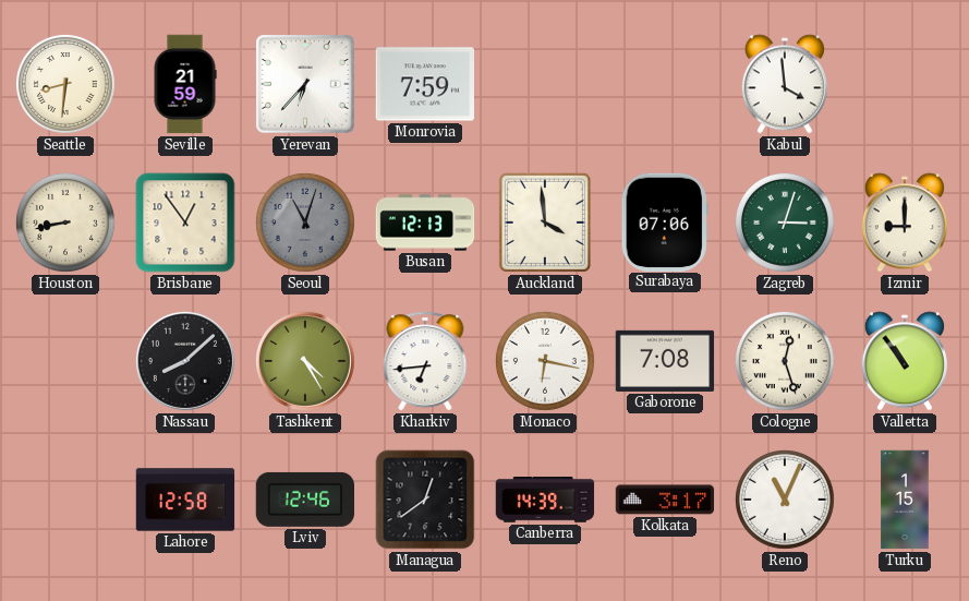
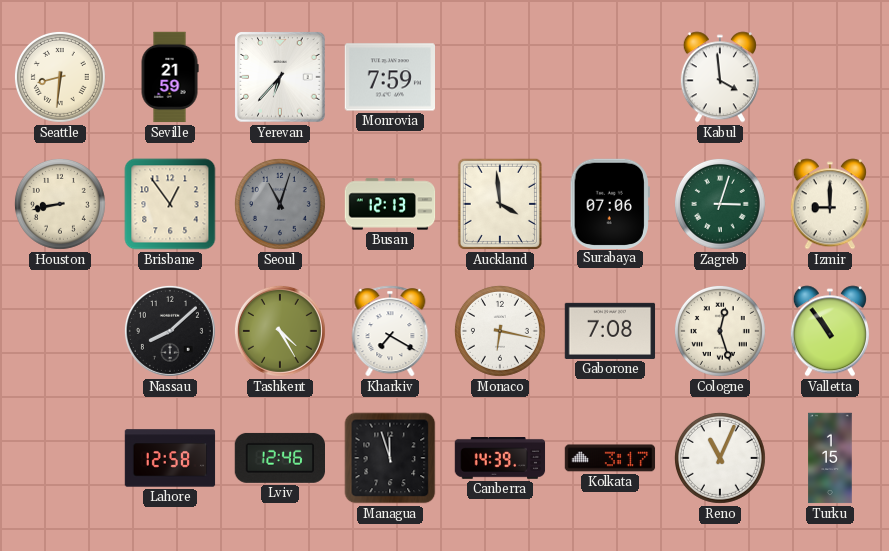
Kharkiv: 6:44 -> 7:20 (390, 331)
Managua: 12:39 -> 11:57 (390, 458)
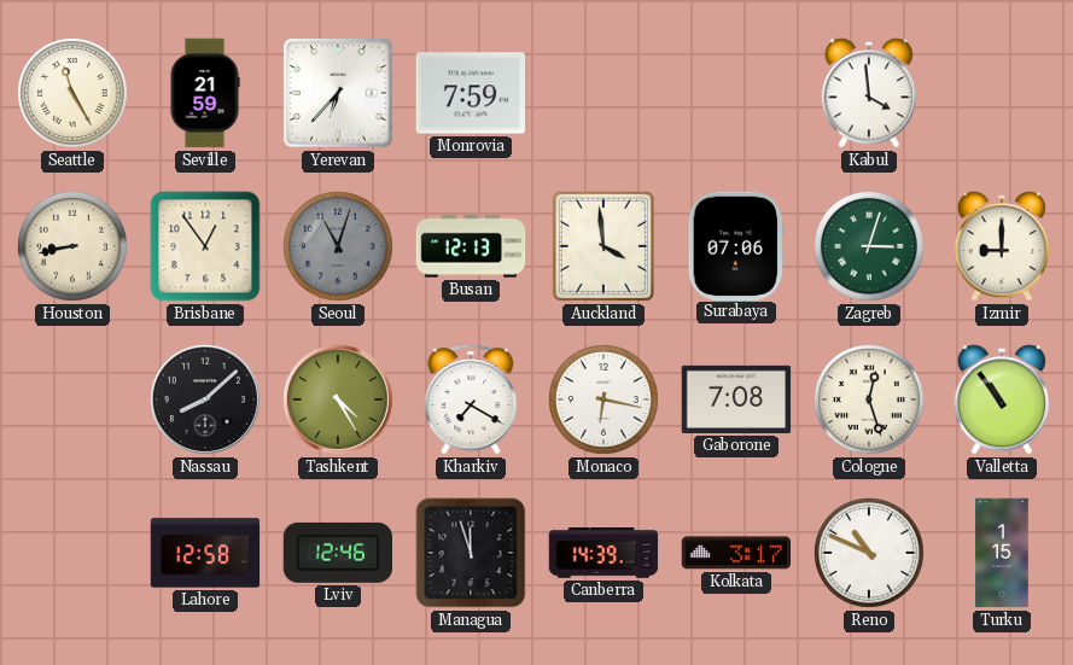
Seattle: 8:31 -> 11:25 (72, 93)
Reno: 11:04 -> 10:49 (869, 553)
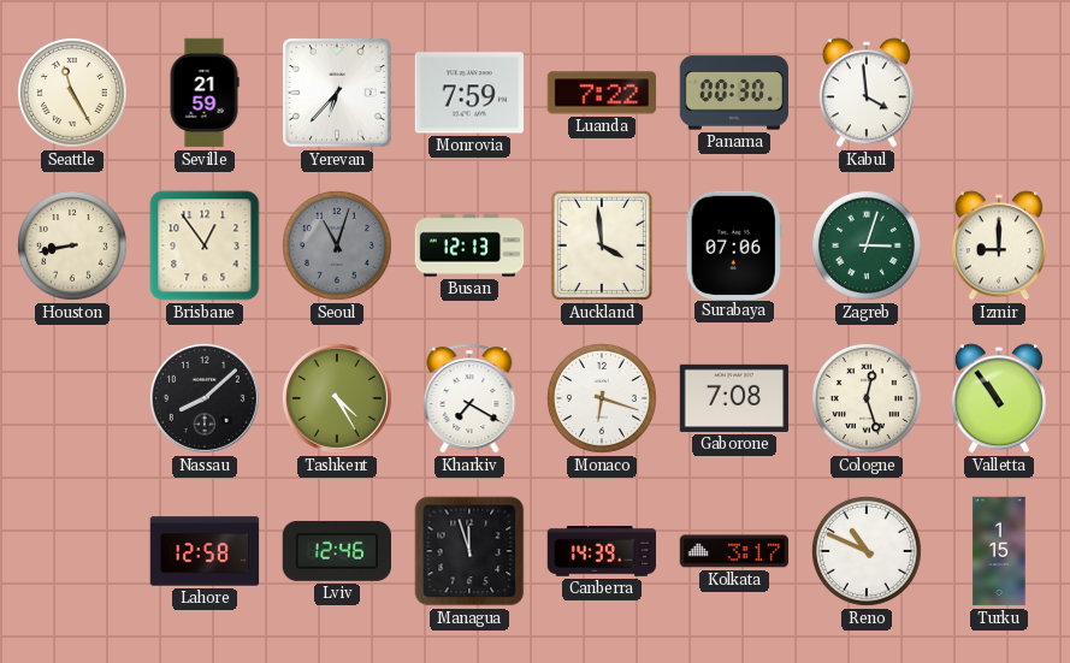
Luanda: none -> 7:22 (602, 93)
Panama: none -> 00:30 (734, 93)
Monaco: 6:17 -> 6:18 (602, 398)
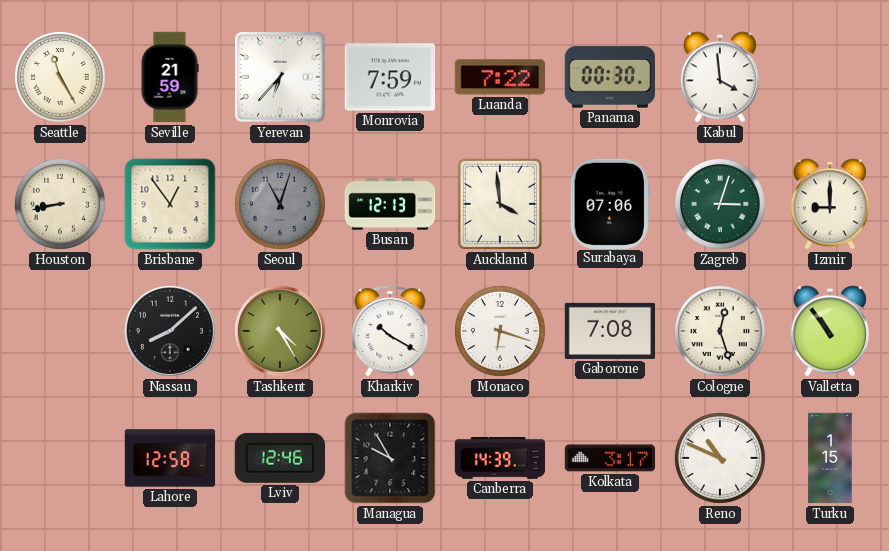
Kharkiv: 7:20 -> 10:20 (390, 331)
Managua: 11:57 -> 9:55 (390, 458)
